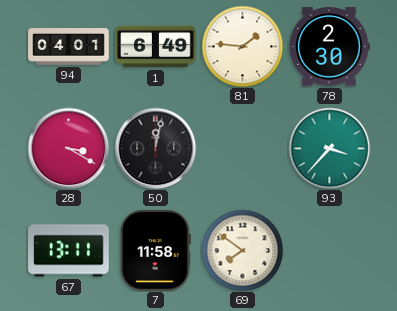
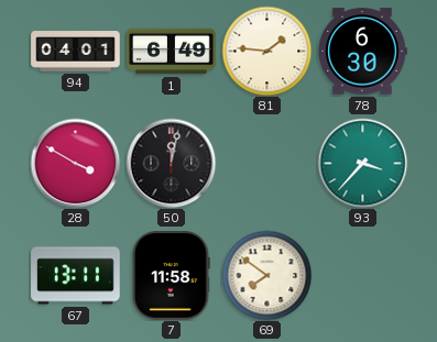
78: 2:30 -> 6:30 (362, 52)
28: 3:20 -> 3:50 (75, 163)
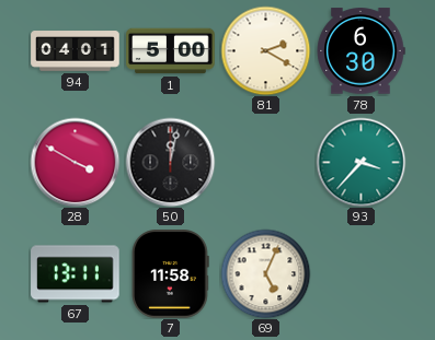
1: 6:49 -> 5:00 (171, 51)
81: 1:46 -> 2:20 (265, 50)
69: 7:51 -> 5:04 (265, 273)
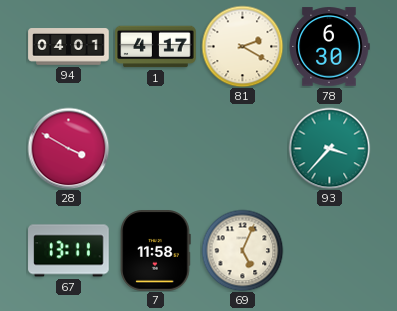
1: 5:00 -> 4:17 (156, 47)
50: 12:02 -> none (170, 162)
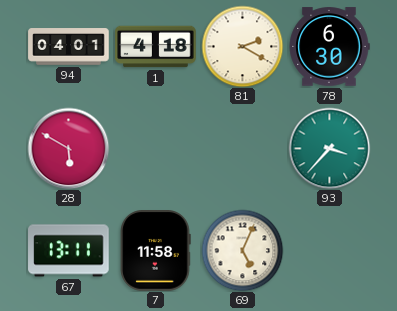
1: 4:17 -> 4:18 (156, 47)
28: 3:50 -> 5:50 (68, 148)
